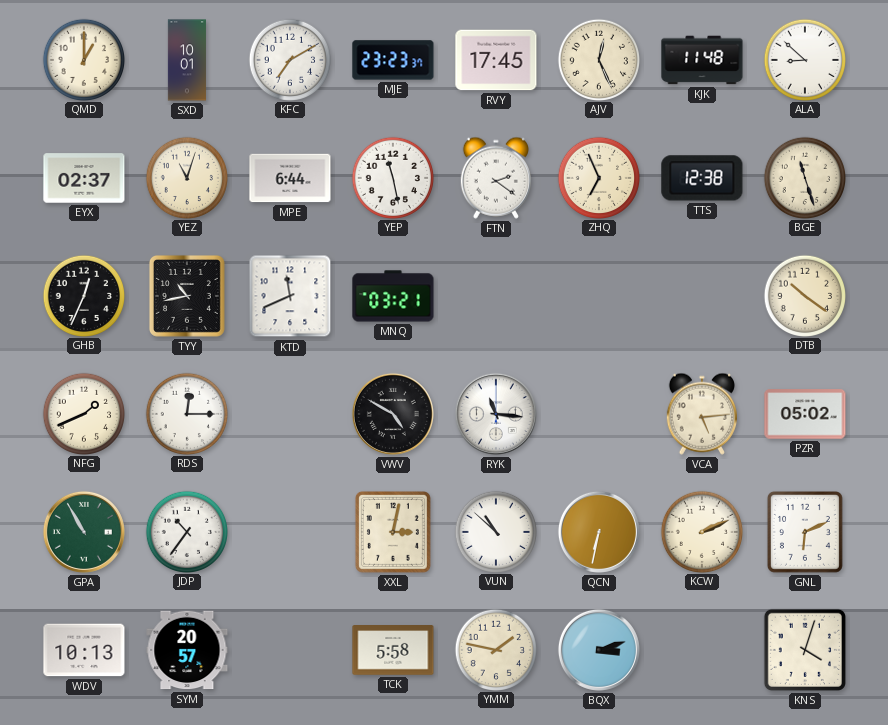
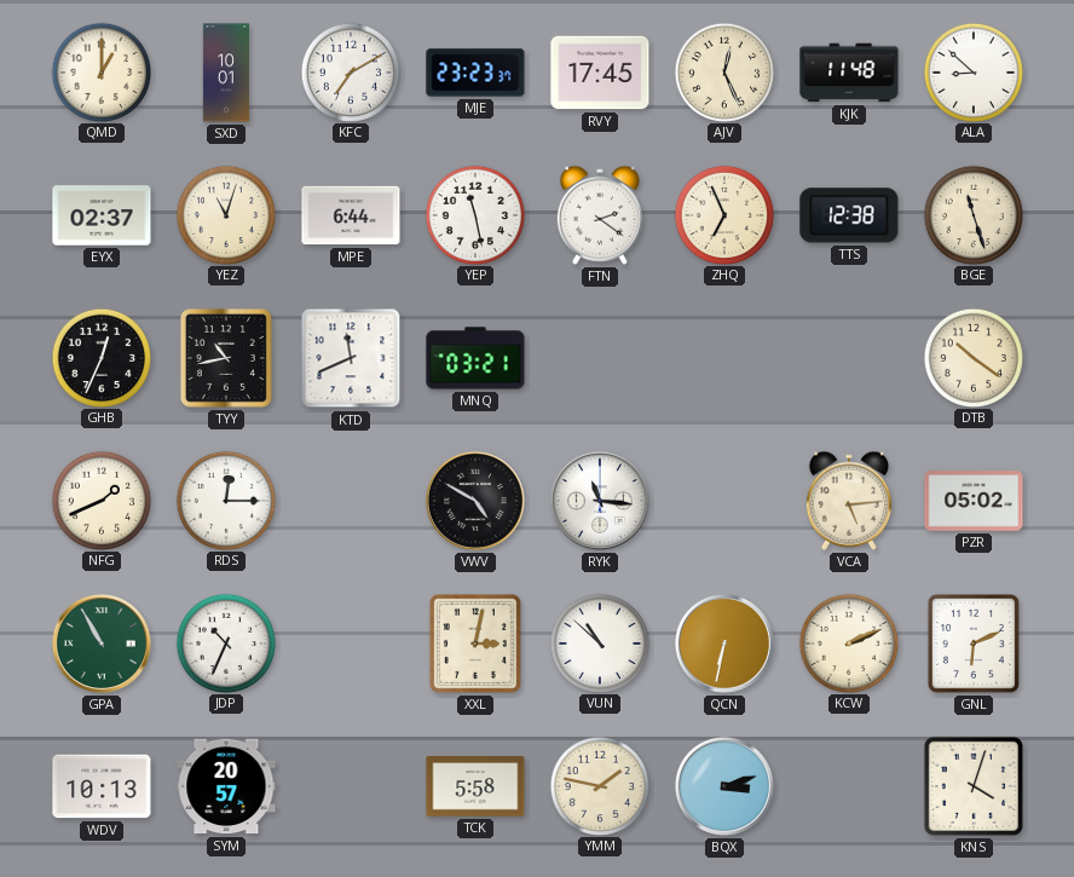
JDP: 10:36 -> 10:34 (225, 642)
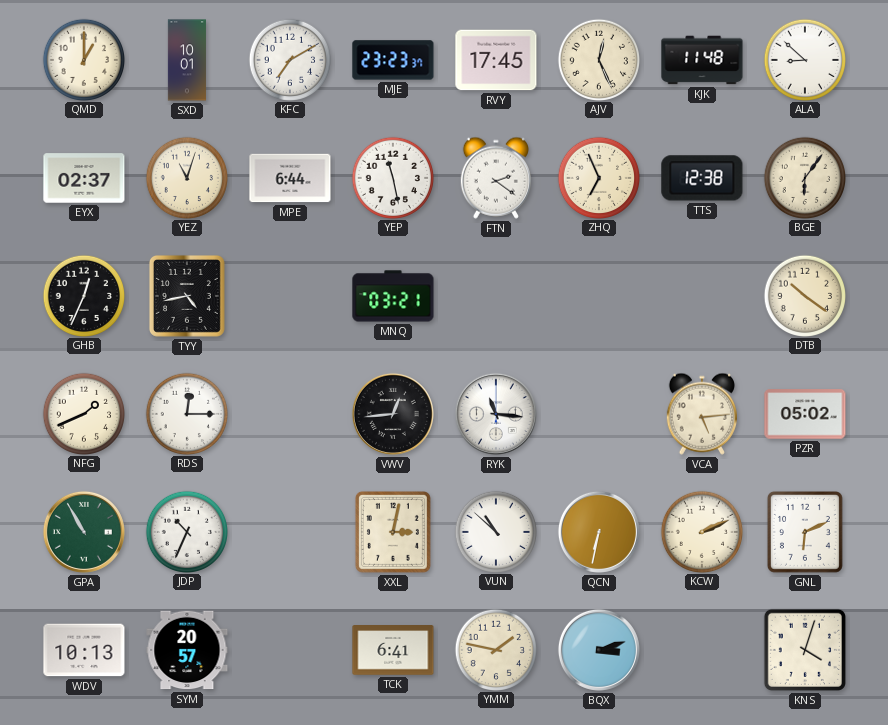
BGE: 11:27 -> 6:06 (804, 177)
TYY: 10:43 -> 4:43 (187, 296)
KTD: 11:41 -> none (351, 358)
VWV: 4:50 -> 12:44 (393, 414)
TCK: 5:58 -> 6:41 (393, 650)
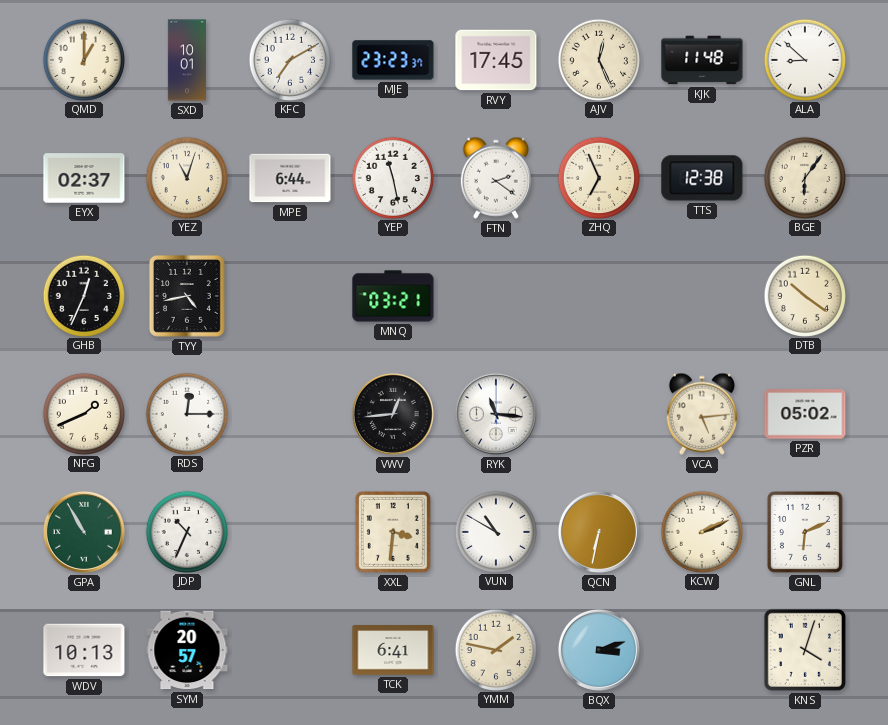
XXL: 3:02 -> 3:31 (393, 532)
VUN: 10:52 -> 10:50 (495, 531)
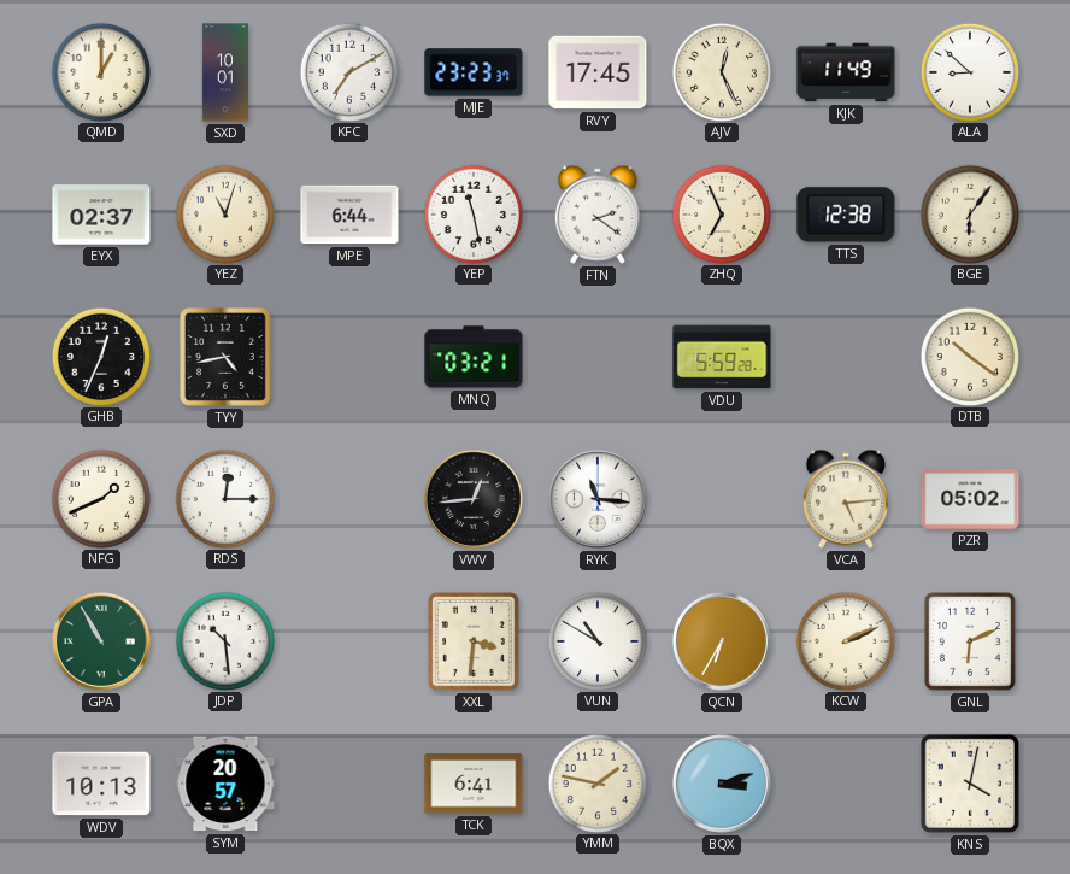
KJK: 11:48 -> 11:49 (846, 72)
VDU: none -> 5:59 (722, 357)
JDP: 10:34 -> 10:29 (224, 640)
QCN: 6:32 -> 6:35 (722, 641)
KNS: 4:03 -> 4:02 (970, 784)
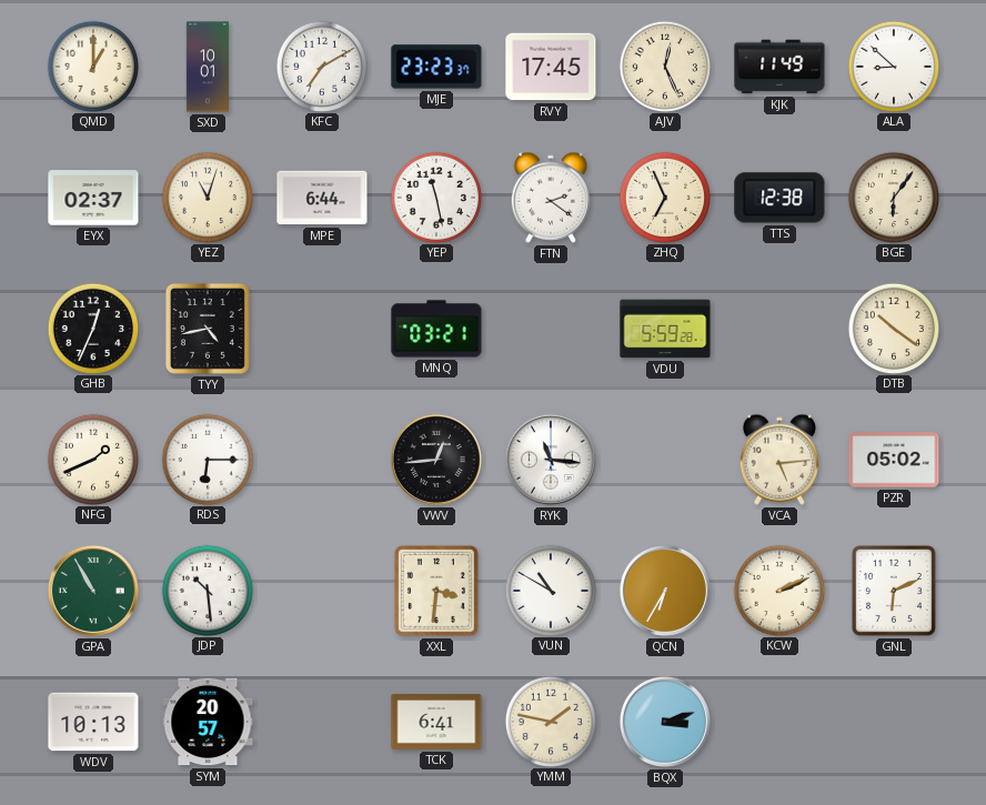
RDS: 12:15 -> 6:15 (207, 459)
KNS: 4:02 -> none (970, 784)
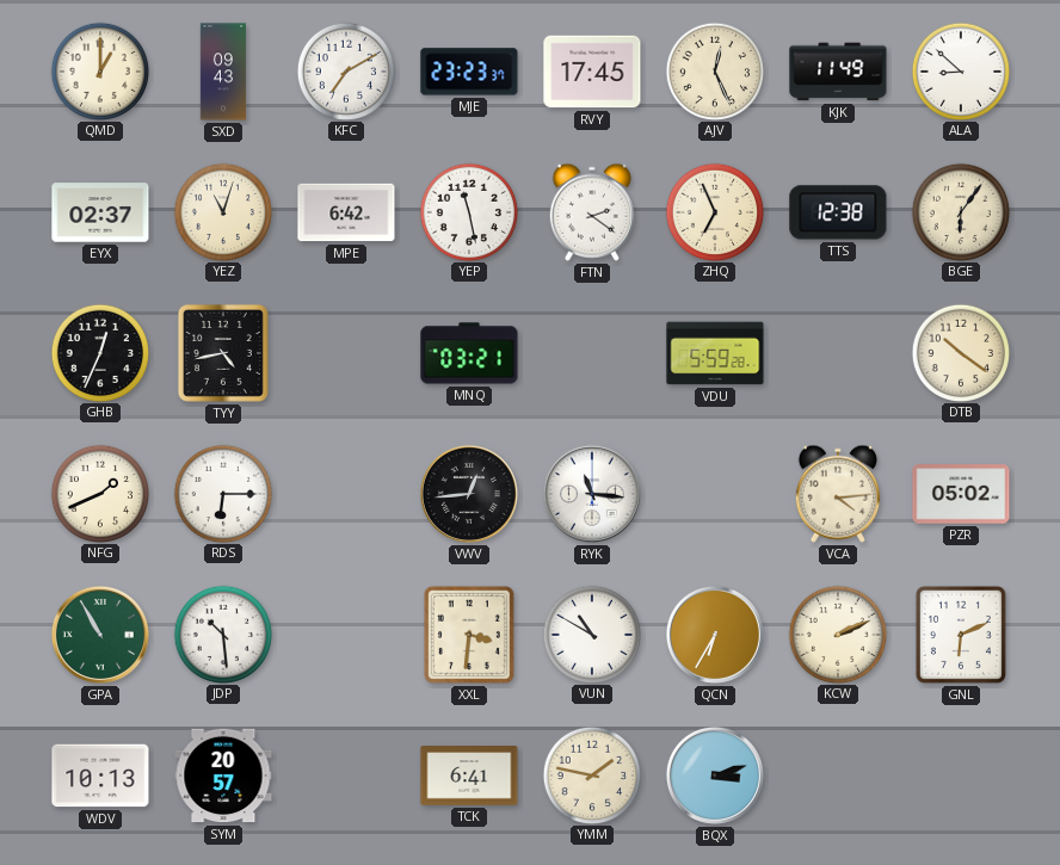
SXD: 10:01 -> 09:43 (222, 72)
MPE: 6:44 -> 6:42 (346, 212)
VCA: 5:14 -> 4:14 (838, 494)
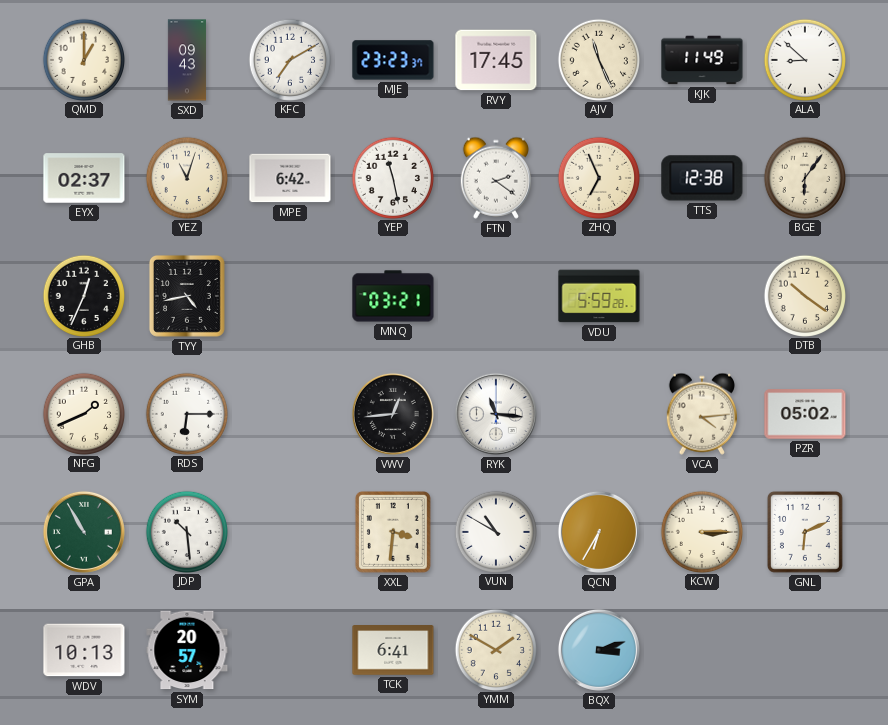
AJV: 12:26 -> 11:26 (598, 59)
KCW: 2:11 -> 3:15 (701, 531)
YMM: 1:47 -> 1:50 (495, 649)
